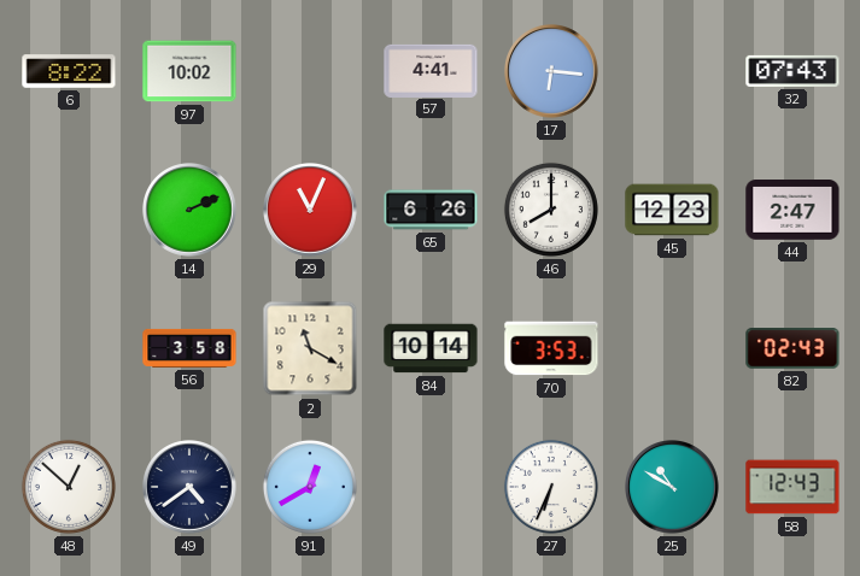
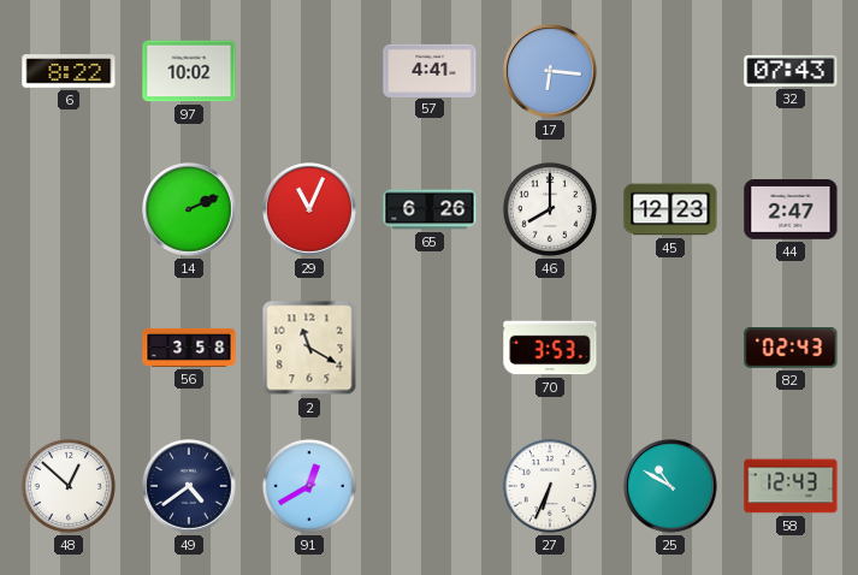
84: 10:14 -> none (431, 348)
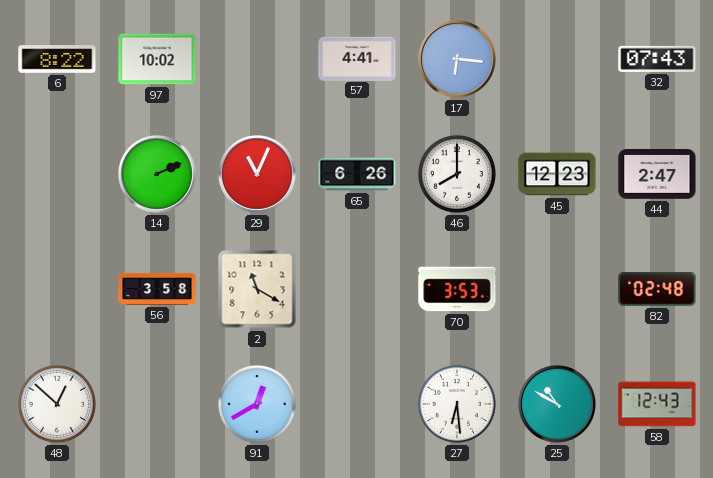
82: 02:43 -> 02:48 (657, 289)
49: 4:39 -> none (190, 487)
27: 6:34 -> 6:29 (457, 404)
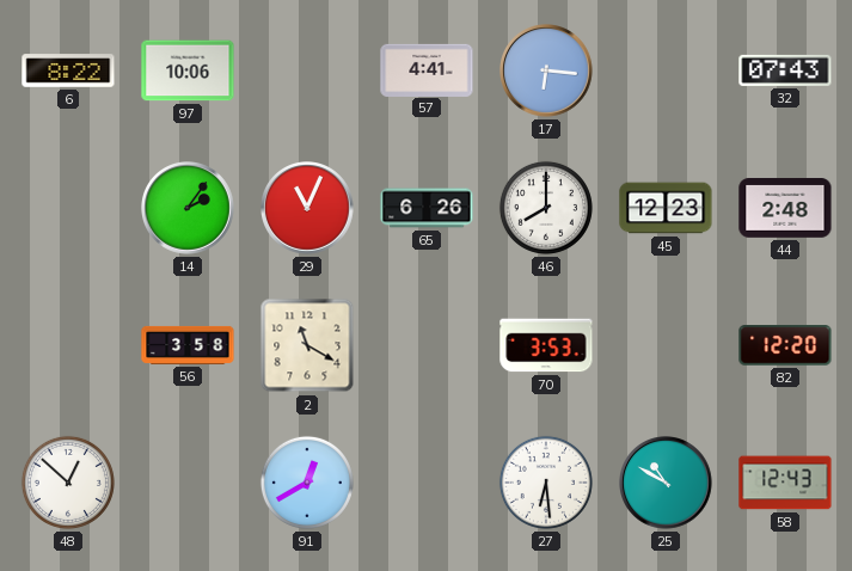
97: 10:02 -> 10:06 (188, 70)
14: 2:11 -> 2:06 (189, 209)
44: 2:47 -> 2:48 (785, 209)
82: 02:48 -> 12:20 (785, 345)
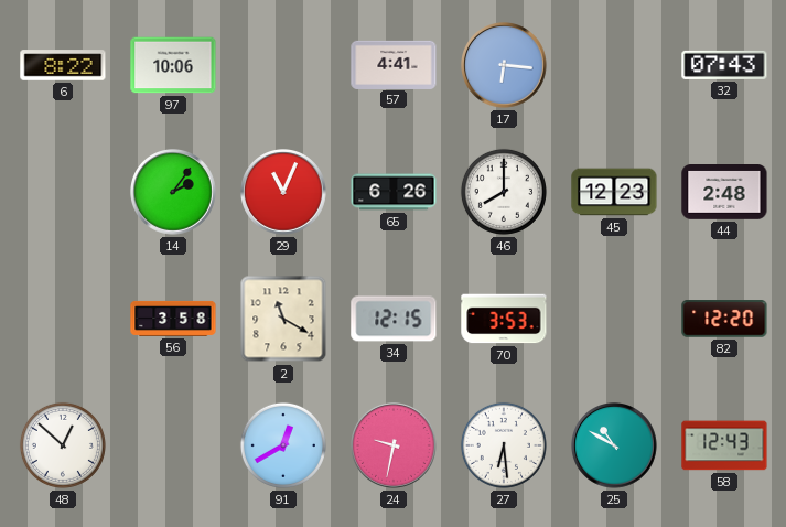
34: none -> 12:15 (394, 319)
24: none -> 9:32 (395, 447)
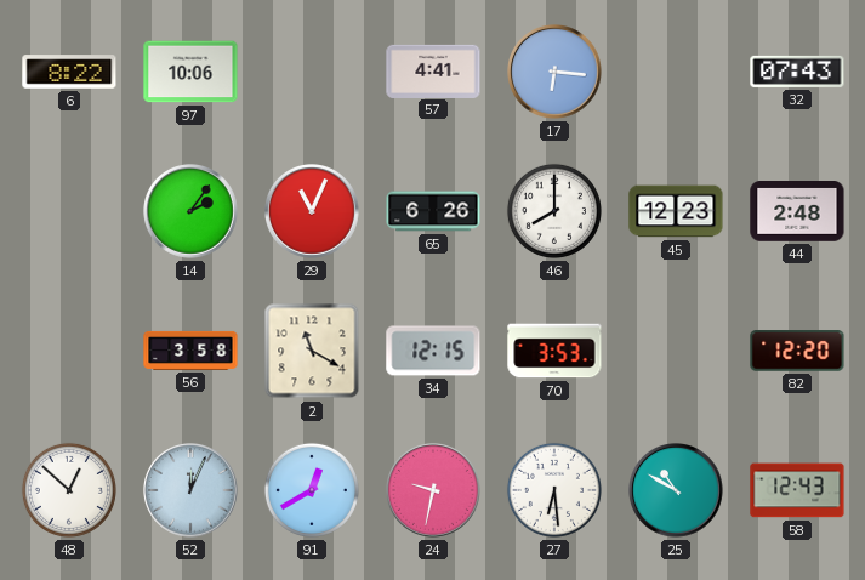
52: none -> 12:04 (192, 491)
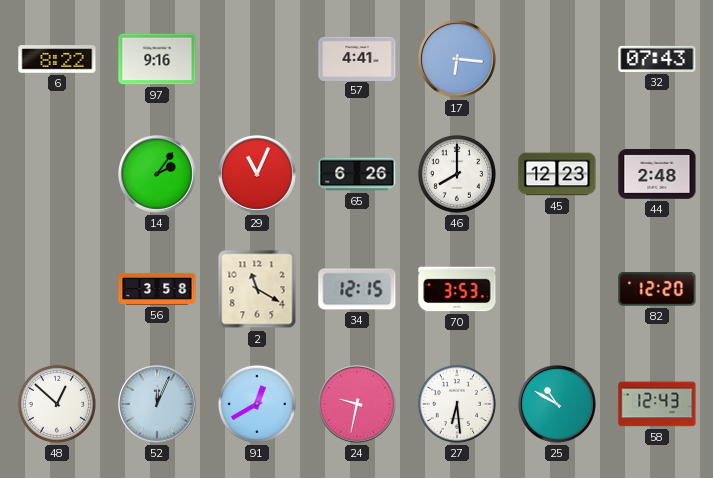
97: 10:06 -> 9:16 (157, 59)
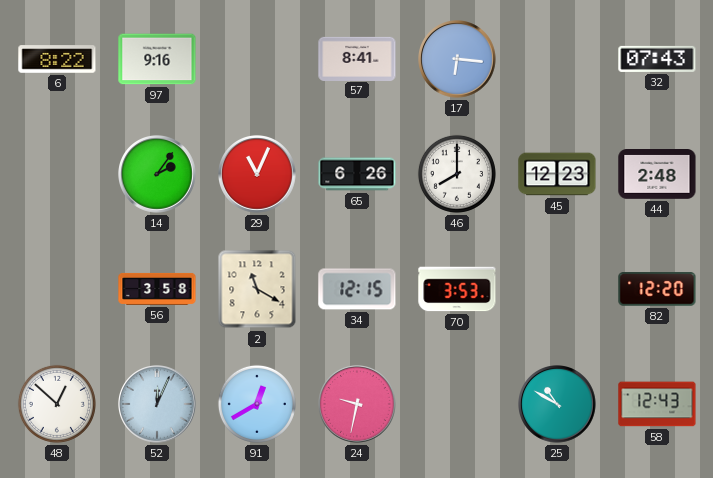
57: 4:41 -> 8:41 (357, 58)
27: 6:29 -> none (457, 404)
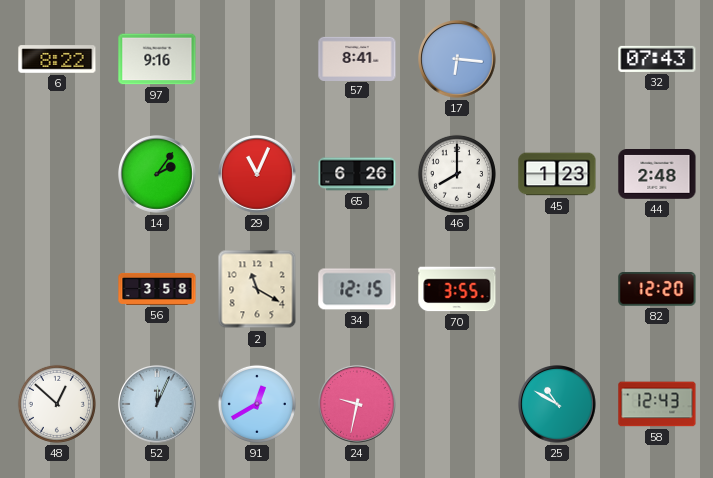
45: 12:23 -> 1:23 (557, 174)
70: 3:53 -> 3:55 (457, 289)
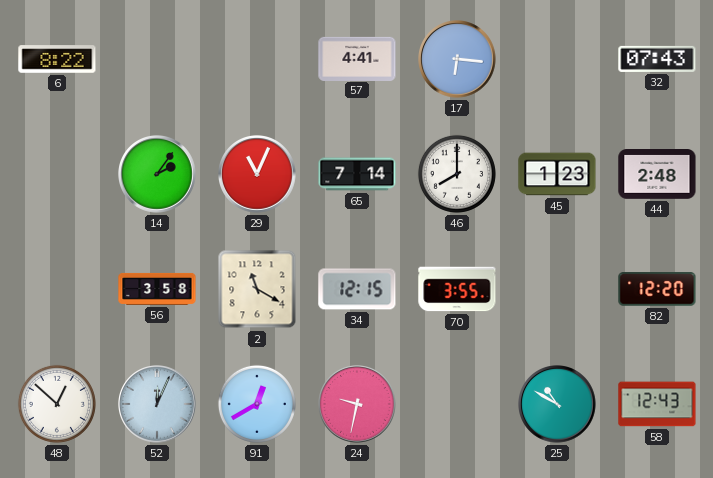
97: 9:16 -> none (157, 59)
57: 8:41 -> 4:41 (357, 58)
65: 6:26 -> 7:14 (357, 174)
